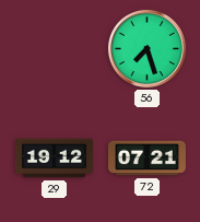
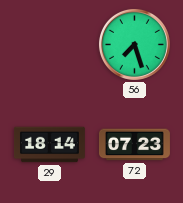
29: 19:12 -> 18:14 (49, 145)
72: 07:21 -> 07:23 (134, 145)
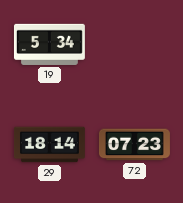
19: none -> 5:34 (49, 44)
56: 7:27 -> none (134, 44)
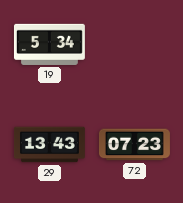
29: 18:14 -> 13:43 (49, 145)
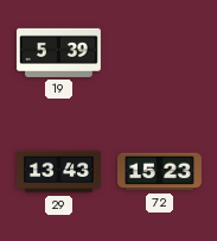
19: 5:34 -> 5:39 (58, 52)
72: 07:23 -> 15:23 (159, 172)
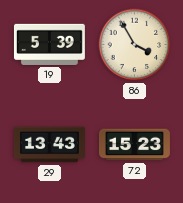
86: none -> 3:55 (135, 45)
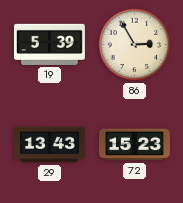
86: 3:55 -> 2:55 (135, 45)
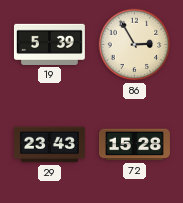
29: 13:43 -> 23:43 (49, 145)
72: 15:23 -> 15:28 (134, 145)
